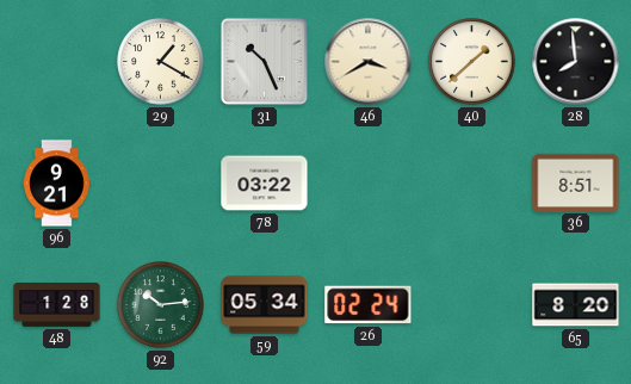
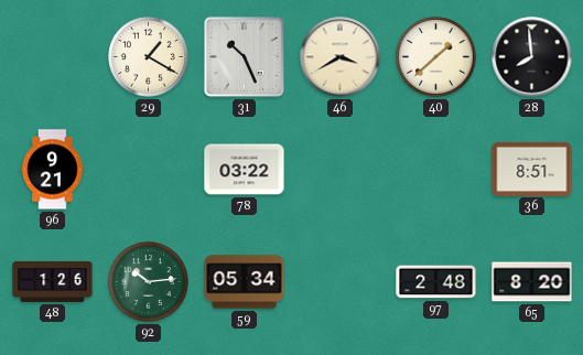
48: 1:28 -> 1:26 (53, 282)
26: 02:24 -> none (369, 305)
97: none -> 2:48 (436, 282)
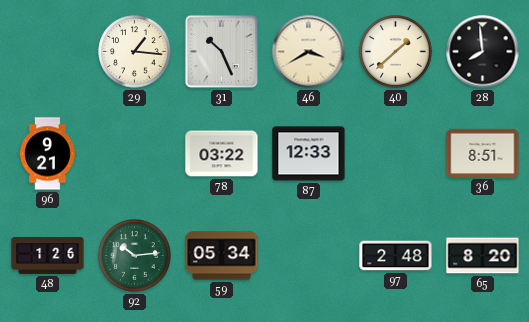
29: 1:20 -> 1:16 (135, 52)
87: none -> 12:33 (309, 154)
